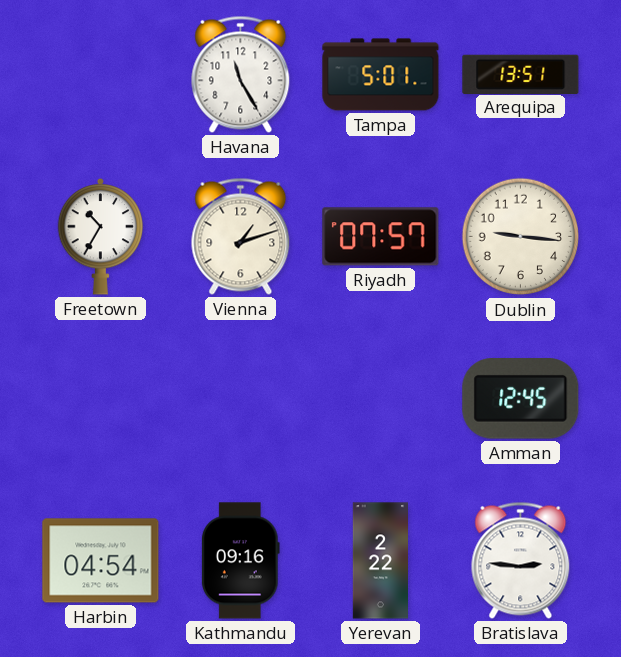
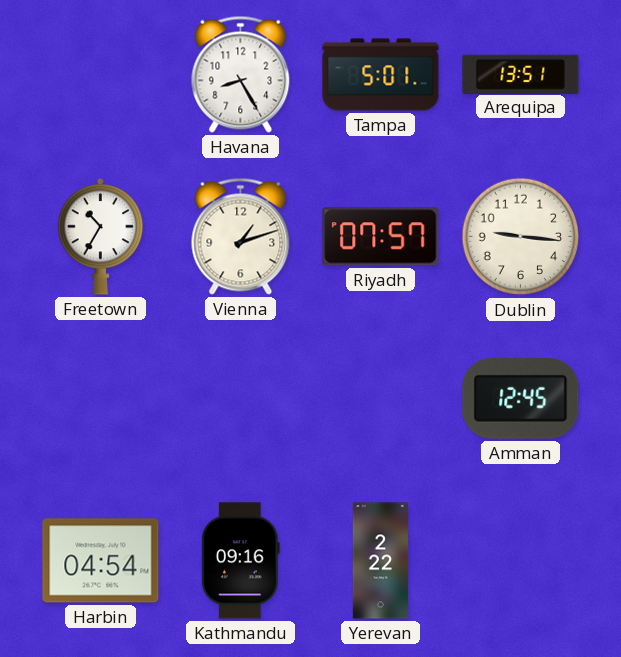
Havana: 11:25 -> 8:25 (241, 74)
Bratislava: 2:46 -> none (521, 560)
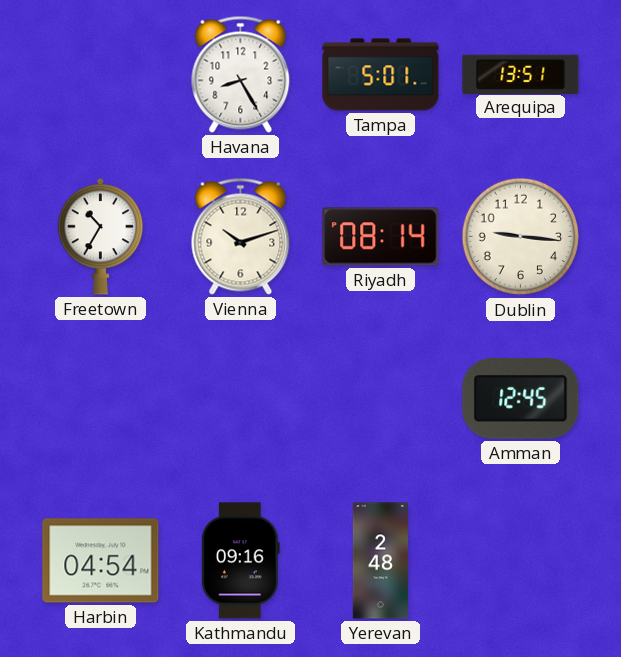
Vienna: 1:12 -> 10:12 (241, 236)
Riyadh: 07:57 -> 08:14 (381, 237)
Yerevan: 2:22 -> 2:48 (380, 561)
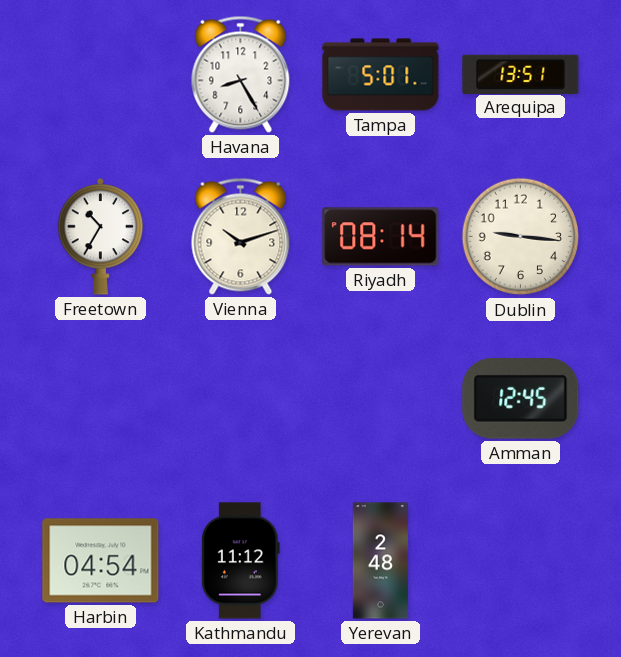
Kathmandu: 09:16 -> 11:12 (240, 561)
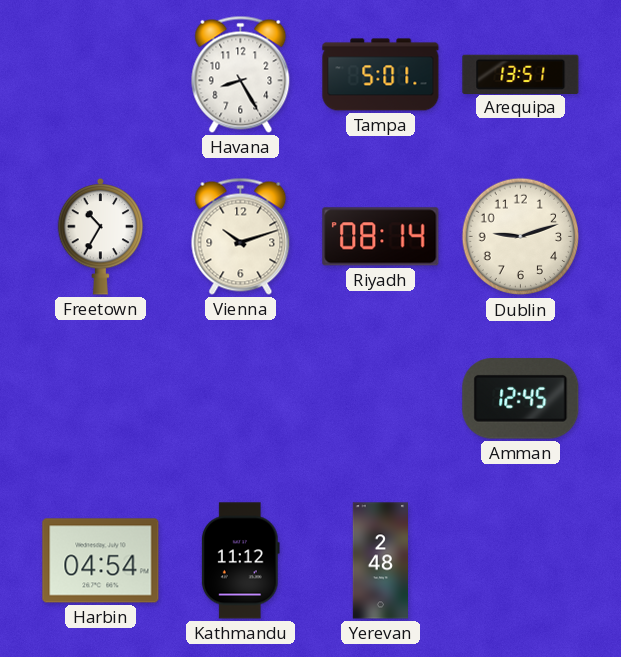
Dublin: 9:16 -> 9:12 (521, 237)
